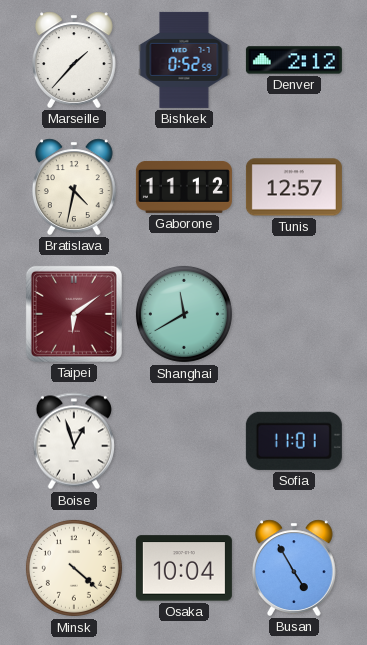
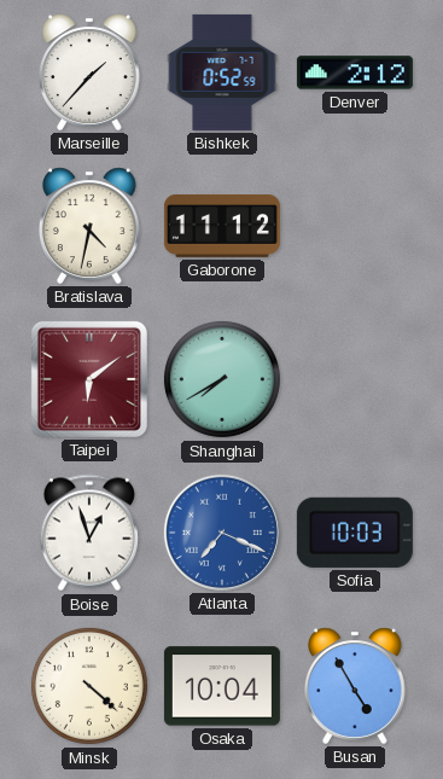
Tunis: 12:57 -> none (294, 187)
Shanghai: 11:40 -> 7:40 (222, 379)
Atlanta: none -> 7:19 (222, 533)
Sofia: 11:01 -> 10:03 (355, 533)
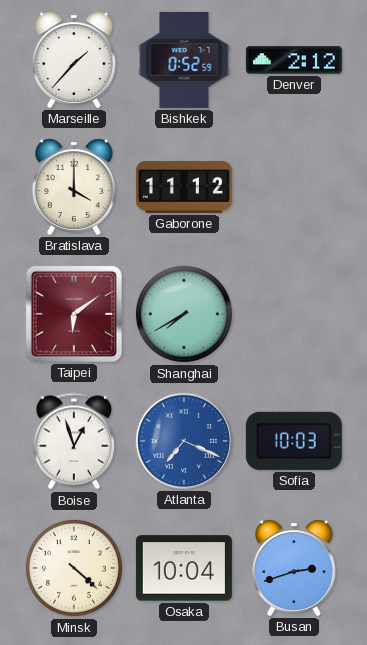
Bratislava: 4:32 -> 4:00 (75, 187)
Busan: 4:55 -> 2:42 (295, 568)
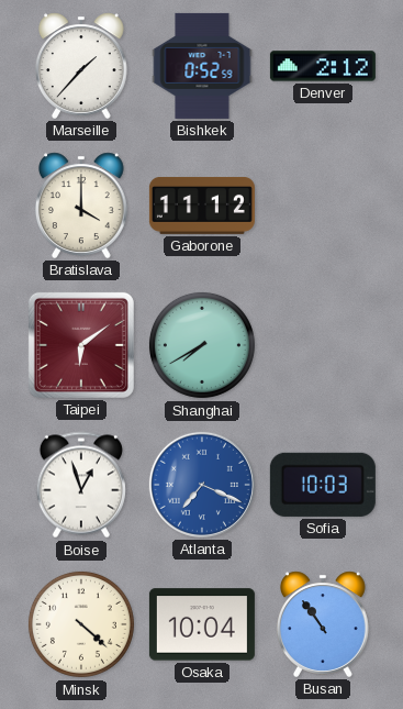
Busan: 2:42 -> 10:54 (324, 624)
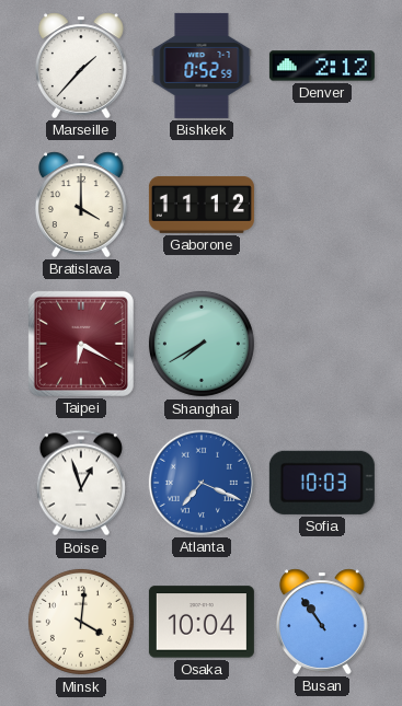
Taipei: 6:09 -> 6:20 (81, 344)
Minsk: 4:22 -> 4:01 (81, 622)
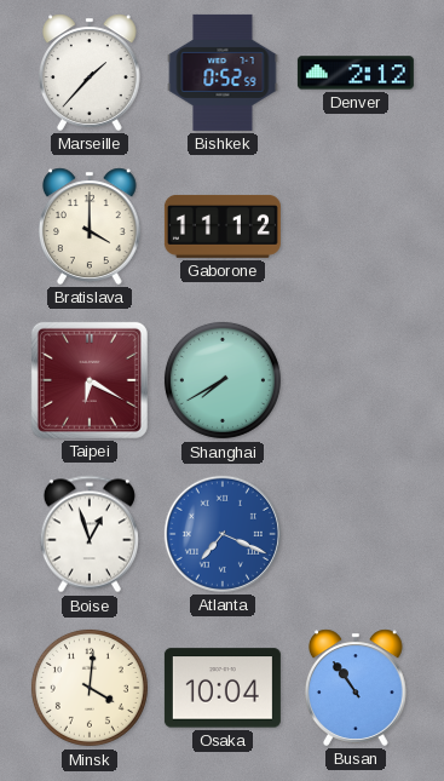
Sofia: 10:03 -> none (322, 483)
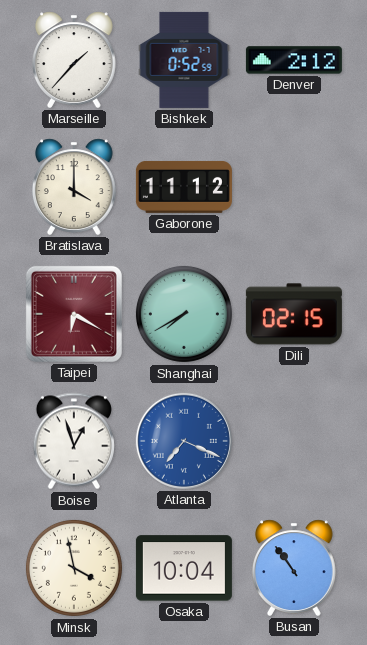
Dili: none -> 02:15 (294, 314)
Minsk: 4:01 -> 3:58 (74, 568)
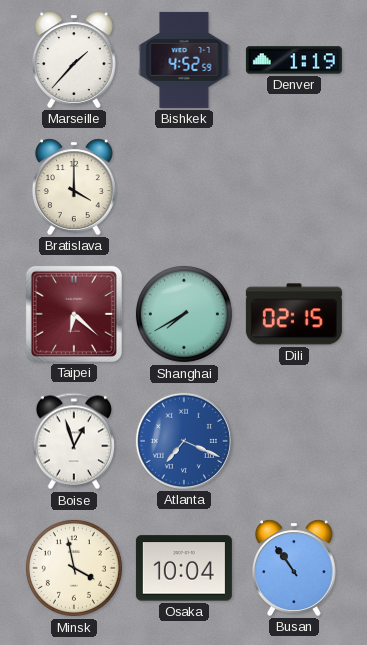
Bishkek: 0:52 -> 4:52 (184, 60)
Denver: 2:12 -> 1:19 (294, 60)
Gaborone: 11:12 -> none (184, 187)
Taipei: 6:20 -> 6:22 (74, 314)
